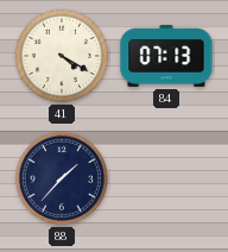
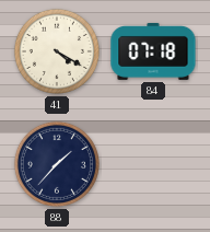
84: 07:13 -> 07:18 (153, 51)
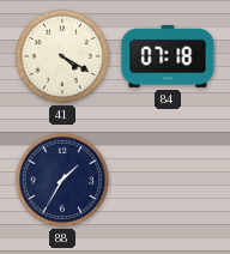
88: 1:37 -> 1:35 (62, 180)
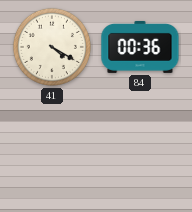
84: 07:18 -> 00:36 (140, 47)
88: 1:35 -> none (62, 180)
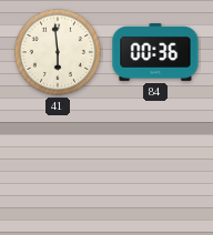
41: 4:20 -> 5:59 (58, 52)
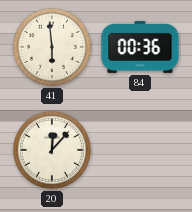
20: none -> 12:07 (52, 150)
